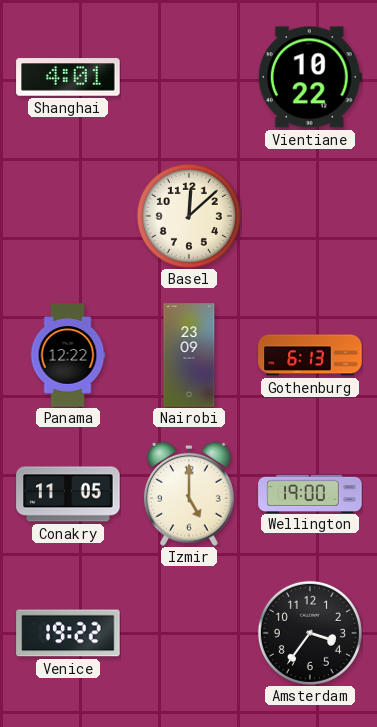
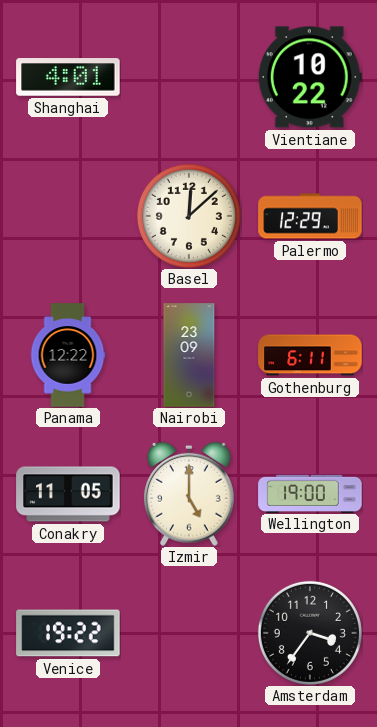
Palermo: none -> 12:29 (310, 216)
Gothenburg: 6:13 -> 6:11 (310, 355)
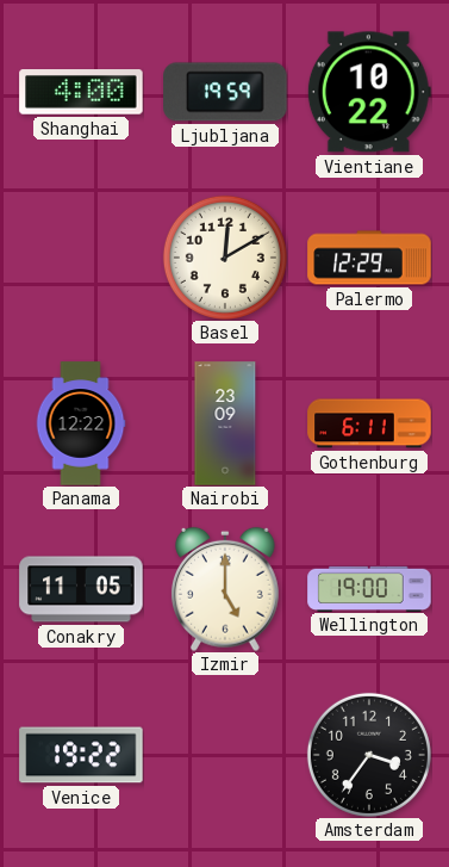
Shanghai: 4:01 -> 4:00 (81, 92)
Ljubljana: none -> 19:59 (225, 92)
Basel: 12:08 -> 12:10 (225, 258)
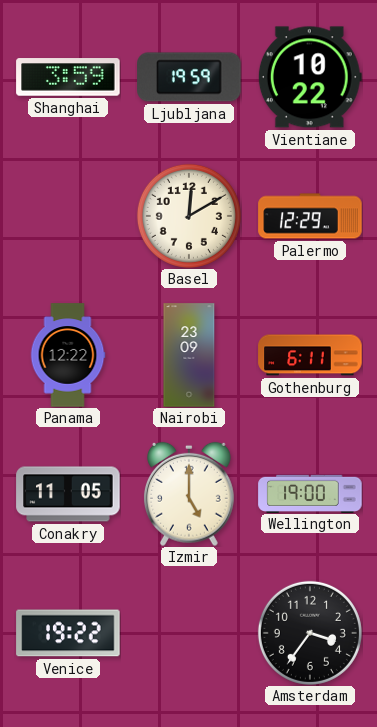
Shanghai: 4:00 -> 3:59 (68, 77)
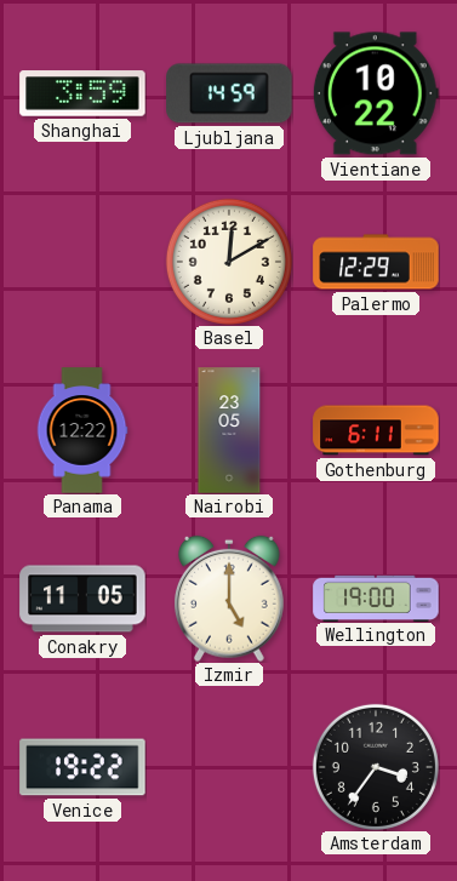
Ljubljana: 19:59 -> 14:59 (229, 93)
Nairobi: 23:09 -> 23:05 (229, 430)
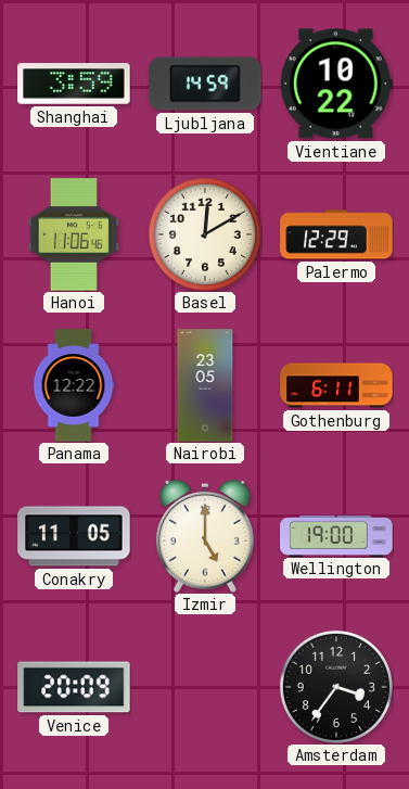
Hanoi: none -> 11:06 (74, 234)
Venice: 19:22 -> 20:09 (74, 687)
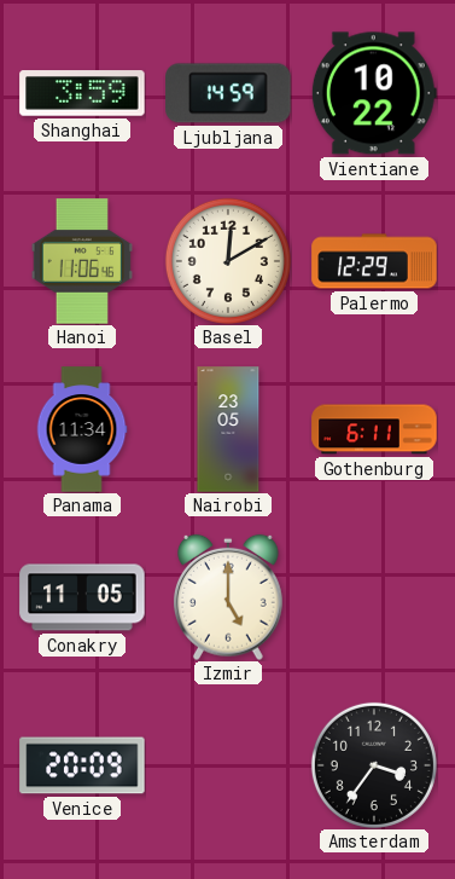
Panama: 12:22 -> 11:34 (82, 429)
Wellington: 19:00 -> none (336, 535)
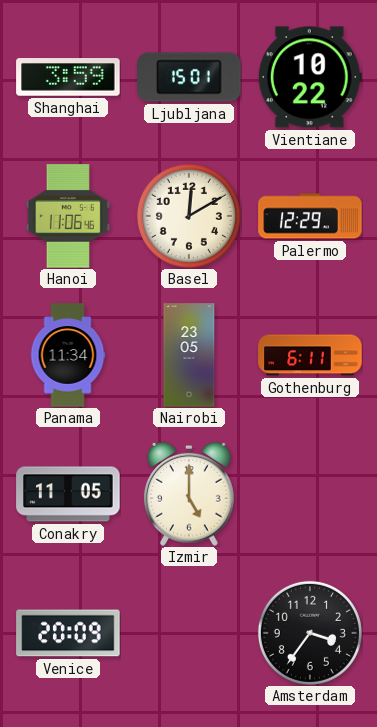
Ljubljana: 14:59 -> 15:01 (189, 77)
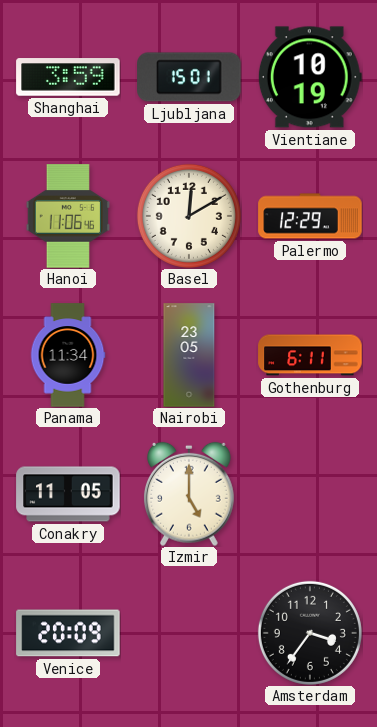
Vientiane: 10:22 -> 10:19 (310, 77)
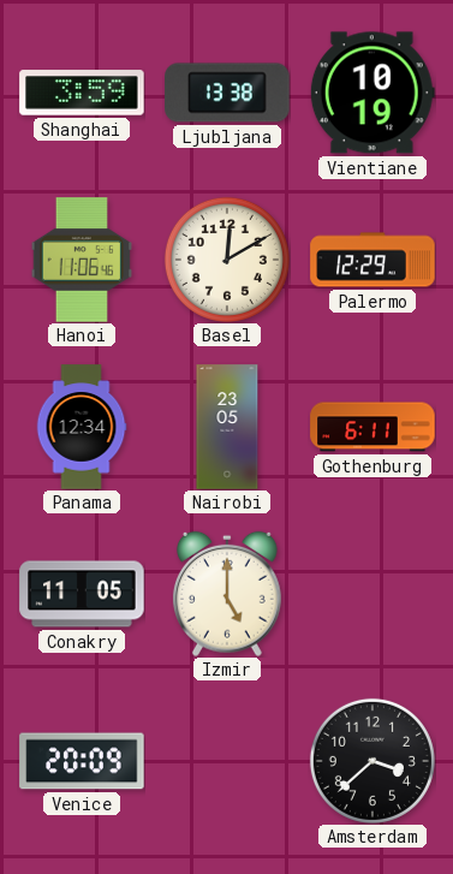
Ljubljana: 15:01 -> 13:38 (227, 93)
Panama: 11:34 -> 12:34 (82, 427)
Amsterdam: 3:36 -> 3:38 (372, 761)
